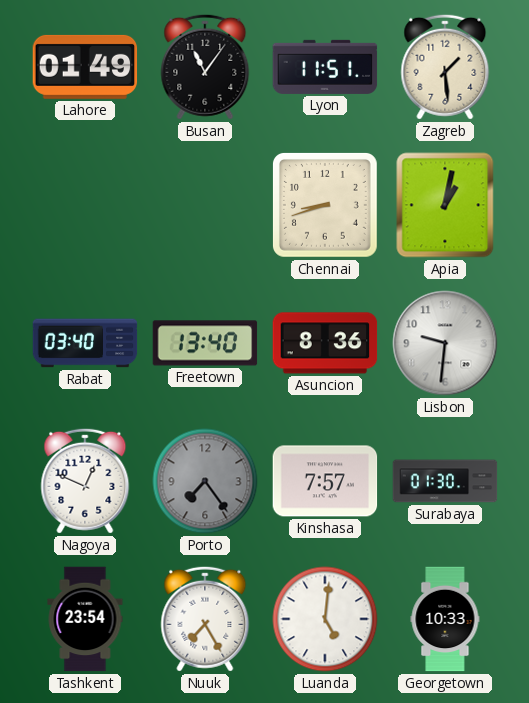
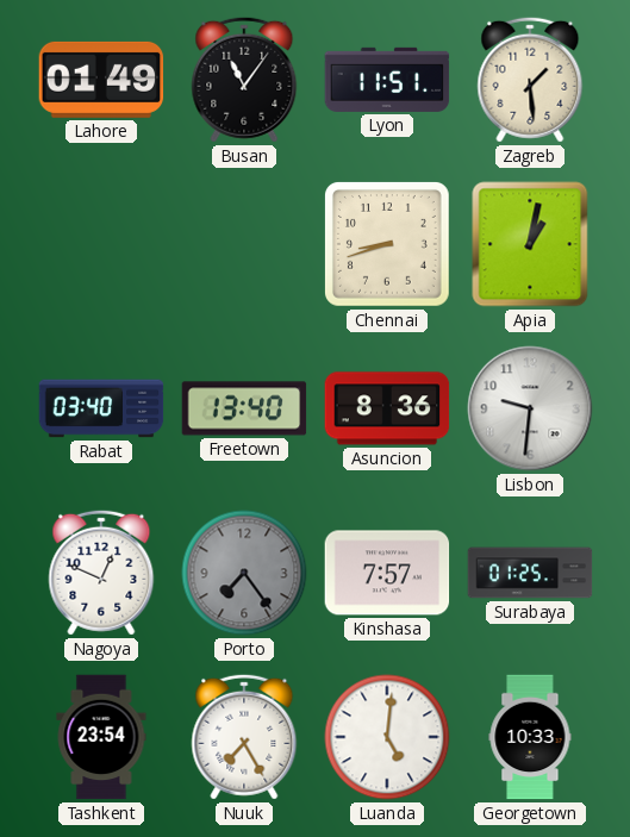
Surabaya: 01:30 -> 01:25 (530, 573)
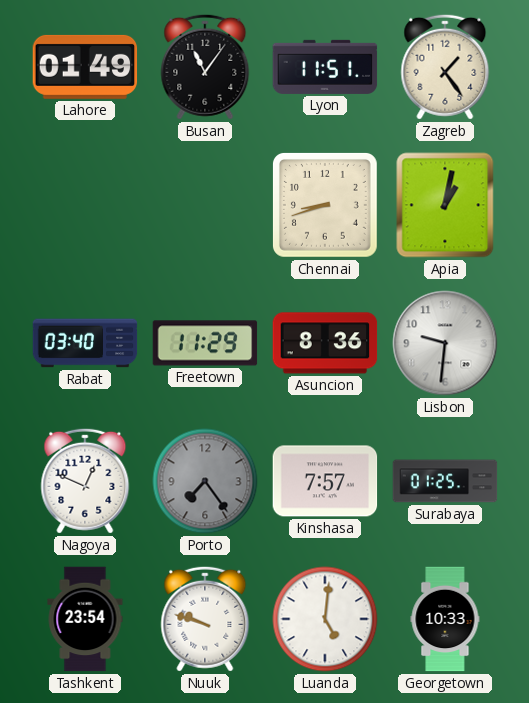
Zagreb: 1:29 -> 1:24 (445, 67)
Freetown: 13:40 -> 11:29 (205, 343)
Nuuk: 7:25 -> 9:48 (205, 619)
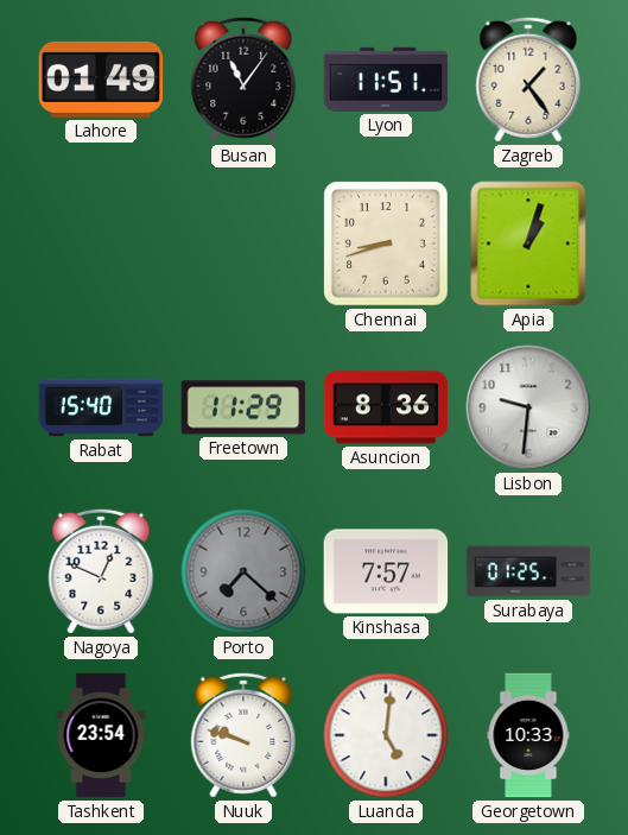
Apia: 1:02 -> 1:03 (528, 243)
Rabat: 03:40 -> 15:40 (101, 407)
Porto: 7:24 -> 7:22 (243, 571)
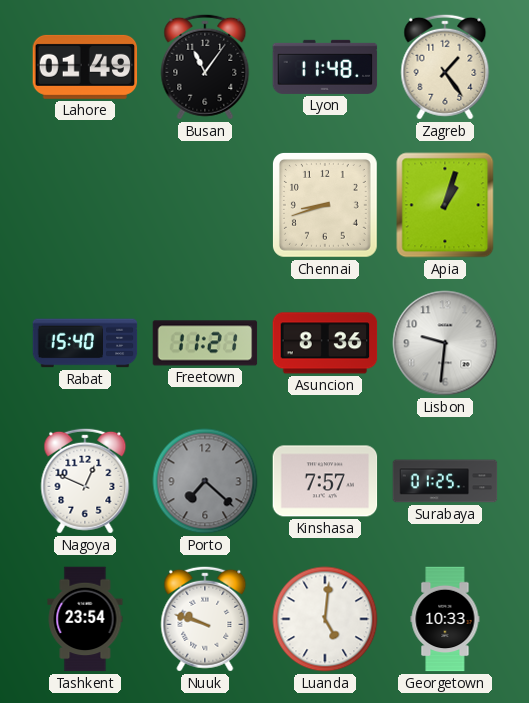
Lyon: 11:51 -> 11:48 (325, 67)
Freetown: 11:29 -> 11:21 (205, 343)
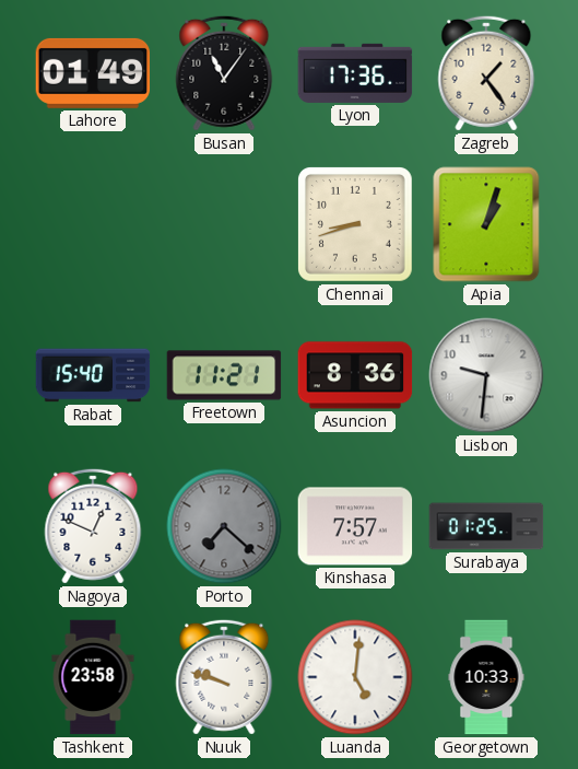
Lyon: 11:48 -> 17:36 (355, 73)
Tashkent: 23:54 -> 23:58 (93, 677)
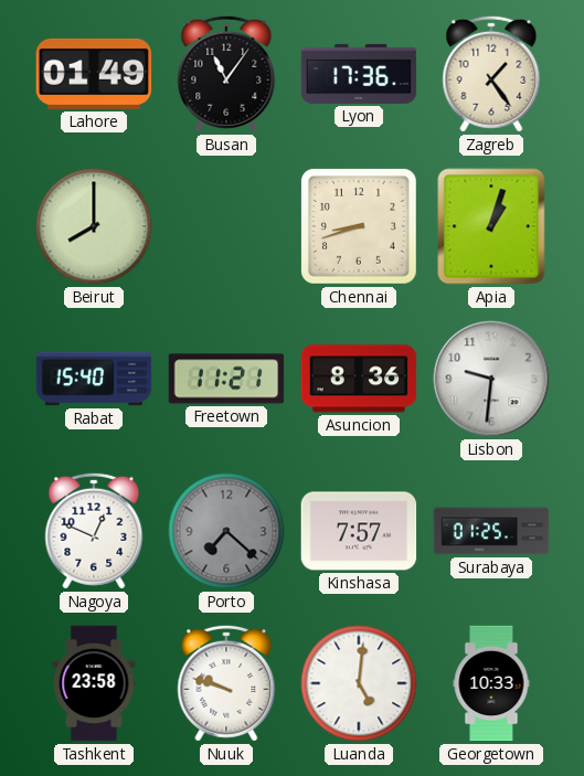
Beirut: none -> 8:00 (94, 226)
